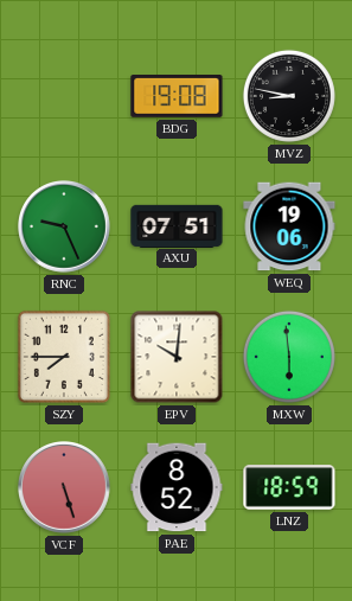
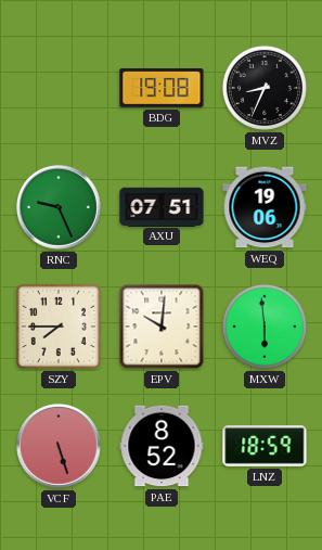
MVZ: 8:47 -> 8:34 (265, 88)
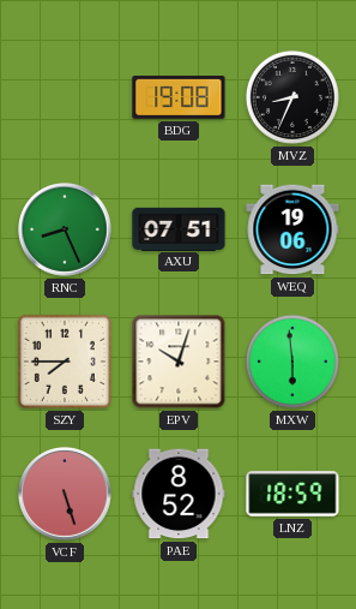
RNC: 9:26 -> 8:26 (66, 231)
EPV: 10:01 -> 10:03 (179, 362)
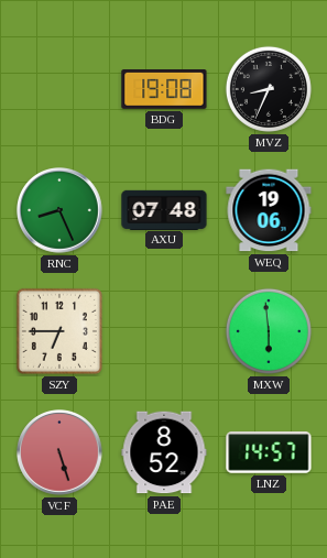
AXU: 07:51 -> 07:48 (164, 209)
SZY: 7:45 -> 6:45 (59, 331)
EPV: 10:03 -> none (179, 362)
LNZ: 18:59 -> 14:57 (269, 452)
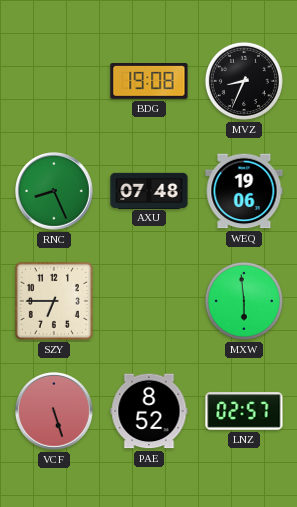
LNZ: 14:57 -> 02:57 (244, 411)
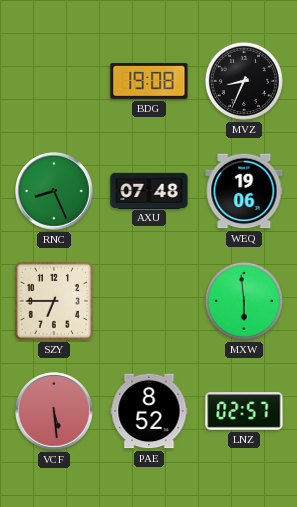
VCF: 5:27 -> 5:29 (55, 412)
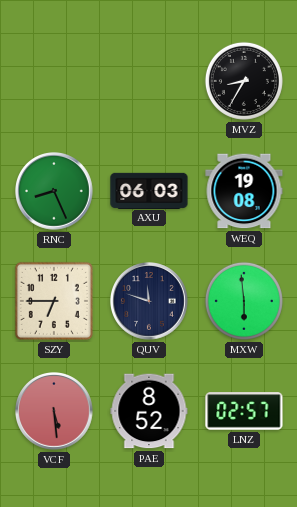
BDG: 19:08 -> none (149, 82)
MVZ: 8:34 -> 8:35 (244, 81)
AXU: 07:48 -> 06:03 (149, 190)
WEQ: 19:06 -> 19:08 (244, 191)
QUV: none -> 11:48 (150, 302)
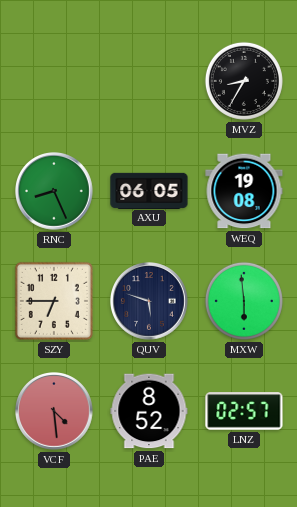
AXU: 06:03 -> 06:05 (149, 190)
QUV: 11:48 -> 5:48 (150, 302)
VCF: 5:29 -> 4:29 (55, 412)
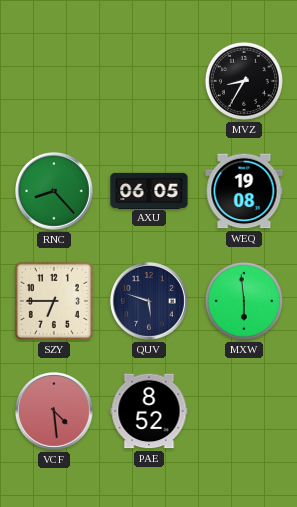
RNC: 8:26 -> 8:23 (55, 192)
LNZ: 02:57 -> none (244, 411)
